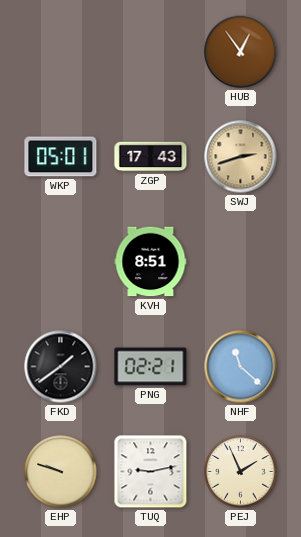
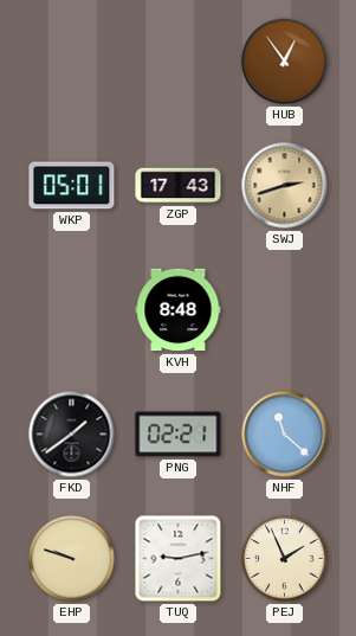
KVH: 8:51 -> 8:48 (179, 310)
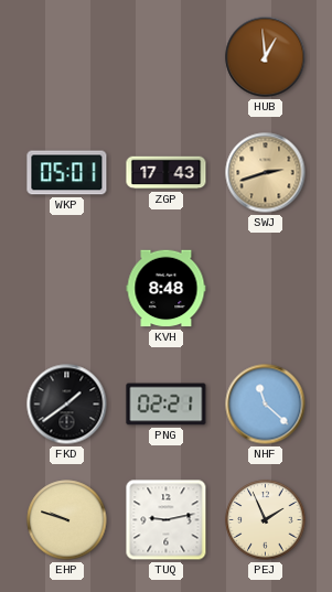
HUB: 12:54 -> 12:59 (266, 57)
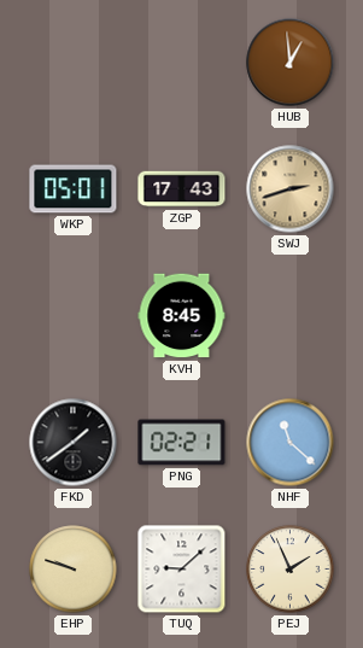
KVH: 8:48 -> 8:45 (182, 316)
TUQ: 9:13 -> 9:08 (182, 570)
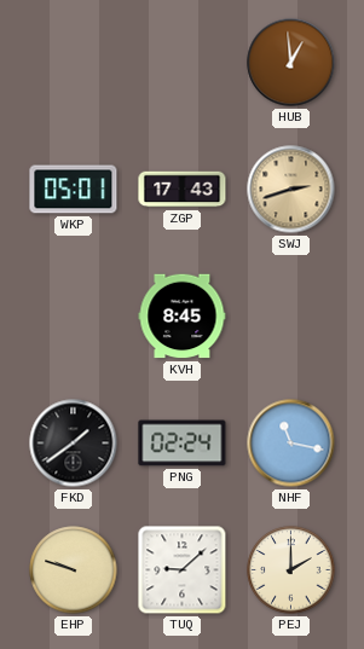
PNG: 02:21 -> 02:24 (183, 444)
NHF: 11:22 -> 11:17 (291, 444)
PEJ: 1:56 -> 2:00 (291, 570)
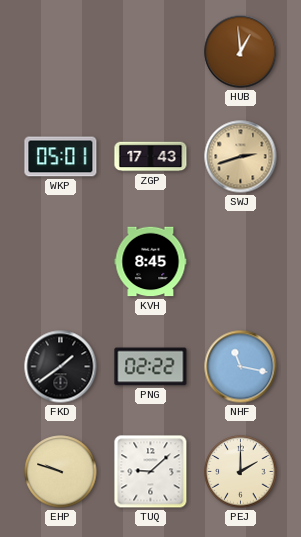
PNG: 02:24 -> 02:22 (151, 367)
